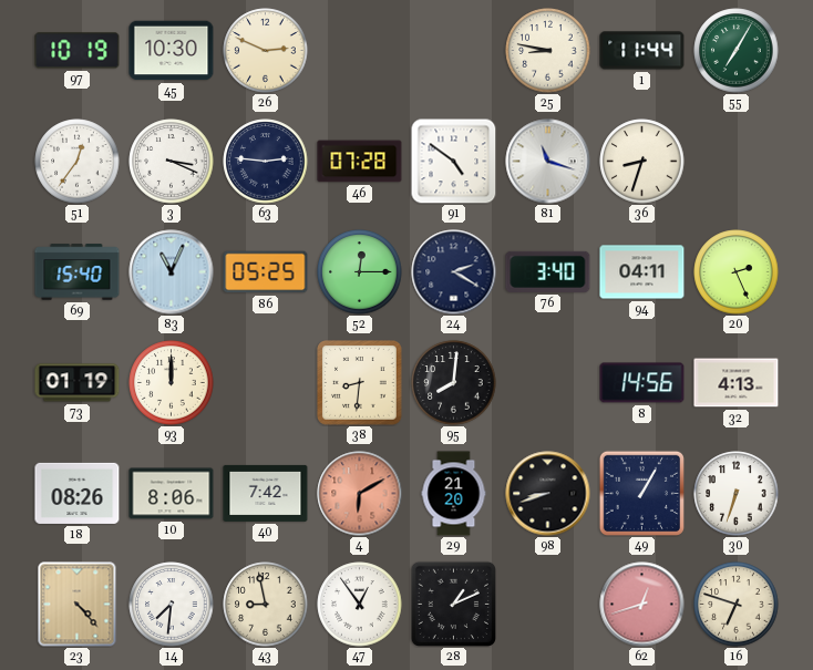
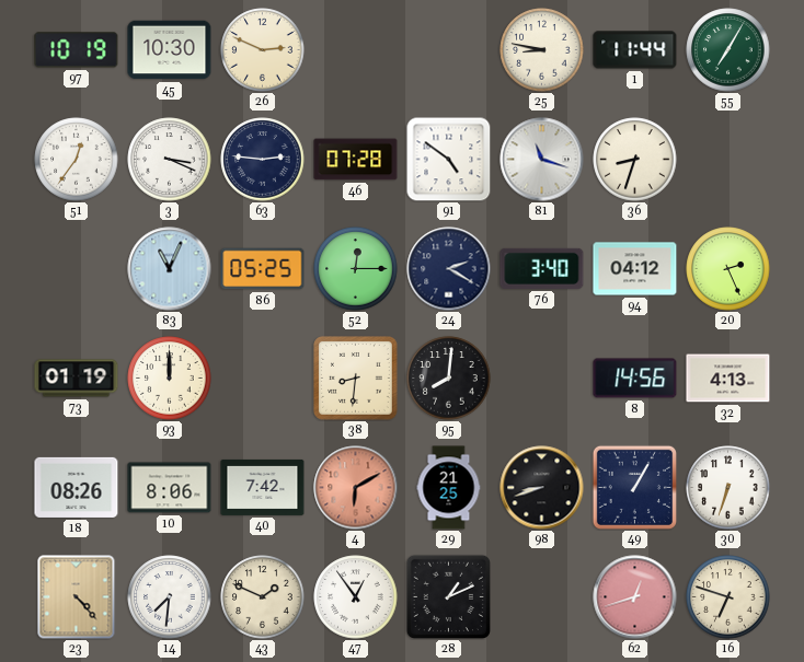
69: 15:40 -> none (78, 272)
94: 04:11 -> 04:12 (635, 269)
29: 21:20 -> 21:25 (449, 488)
43: 8:58 -> 1:49 (263, 597)
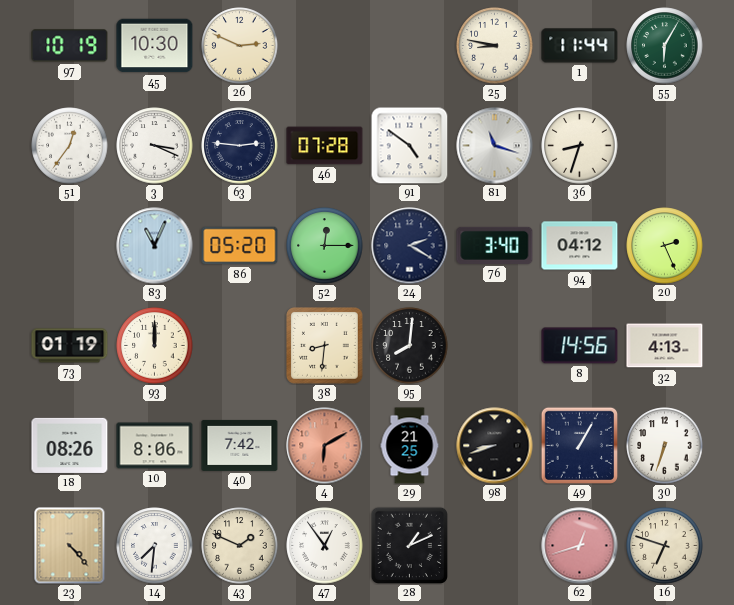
55: 7:05 -> 6:05 (665, 46)
86: 05:25 -> 05:20 (240, 246)
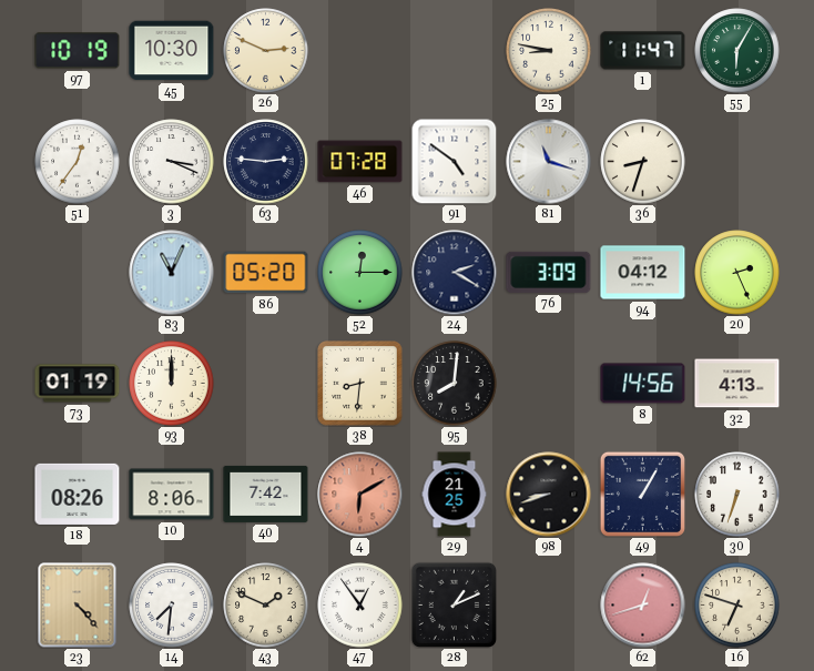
1: 11:44 -> 11:47 (643, 51)
76: 3:40 -> 3:09 (549, 272)
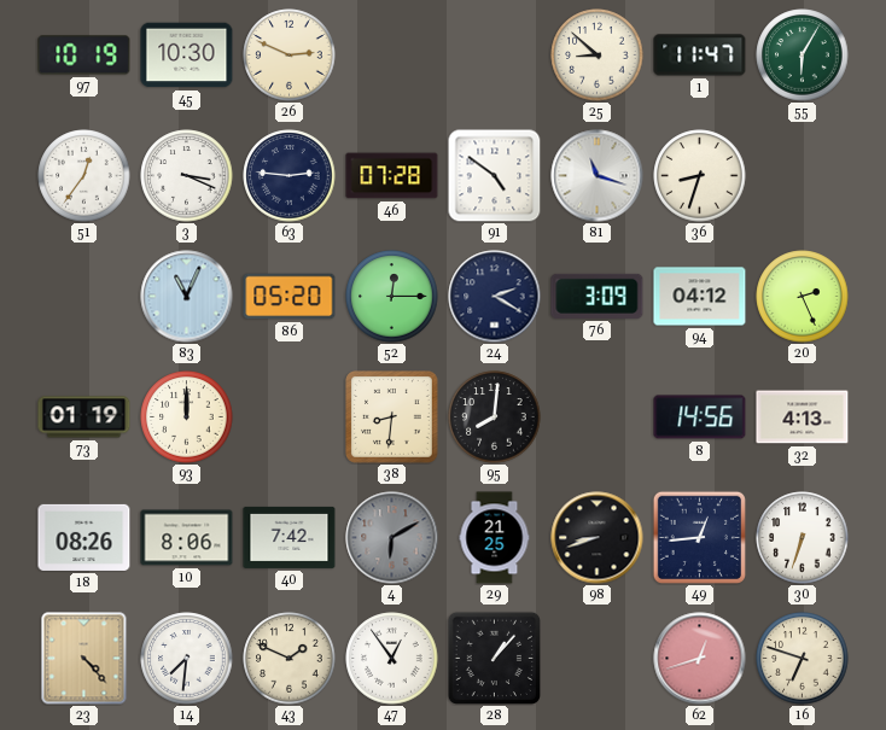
25: 8:47 -> 8:52 (598, 56)
4 dial: salmon -> grey (392, 538)
49: 1:05 -> 12:44 (699, 537)
28: 1:11 -> 1:07 (494, 658)
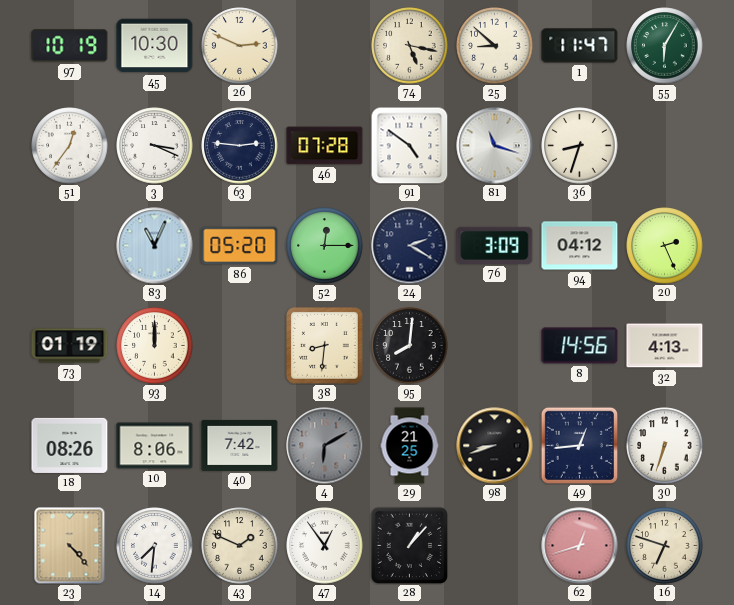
74: none -> 5:17 (410, 46)
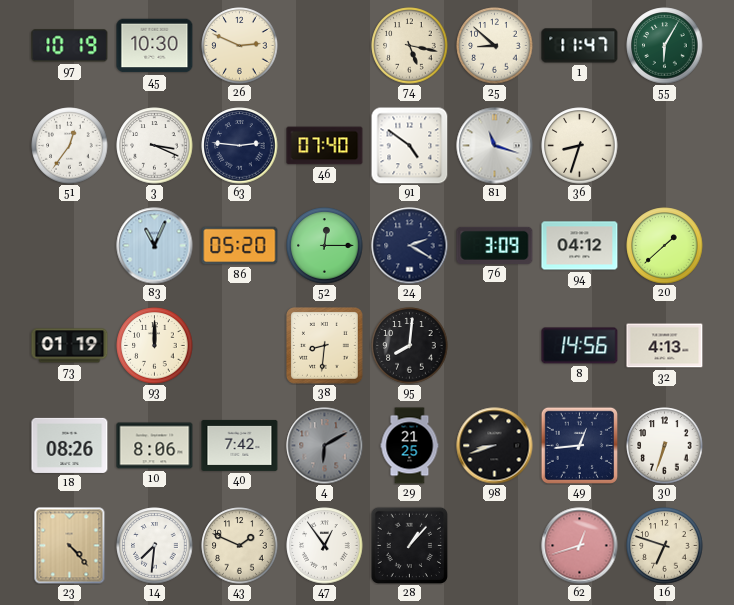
46: 07:28 -> 07:40 (325, 146)
20: 2:26 -> 1:38 (665, 246)
